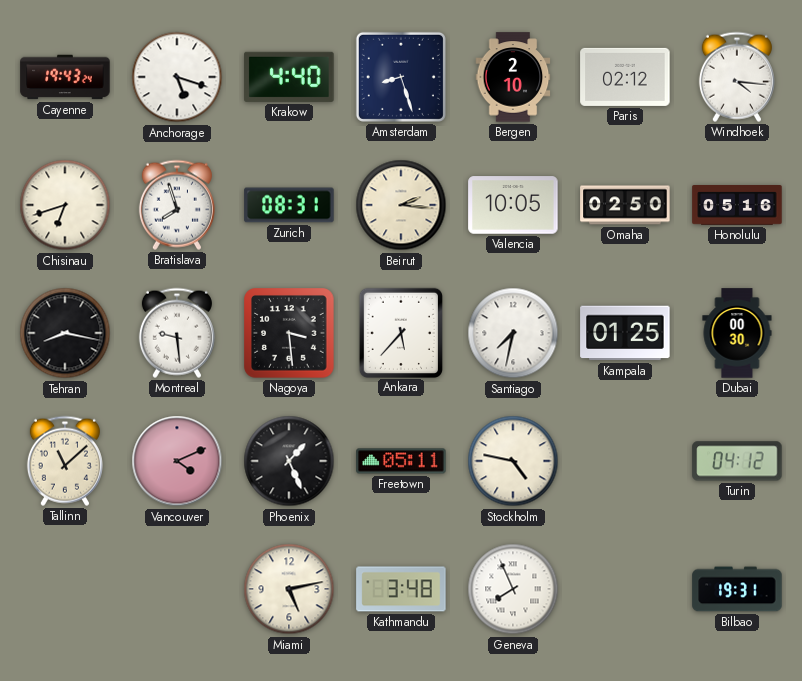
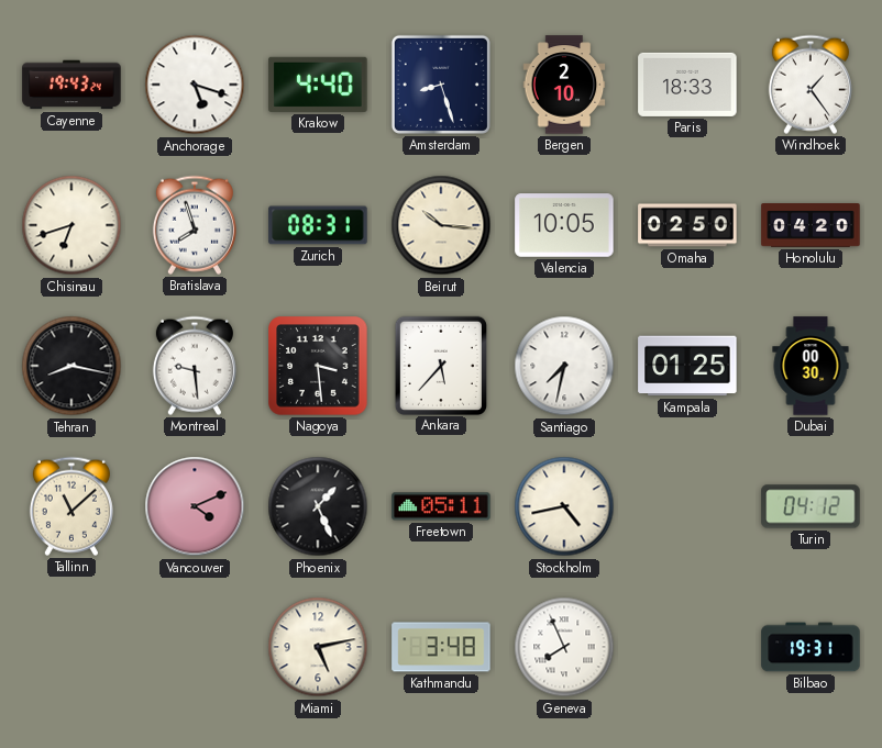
Paris: 02:12 -> 18:33 (687, 85)
Windhoek: 4:16 -> 1:24 (811, 85)
Beirut: 2:16 -> 10:16 (441, 225)
Honolulu: 05:16 -> 04:20 (811, 225)
Stockholm: 4:47 -> 4:43 (564, 506)
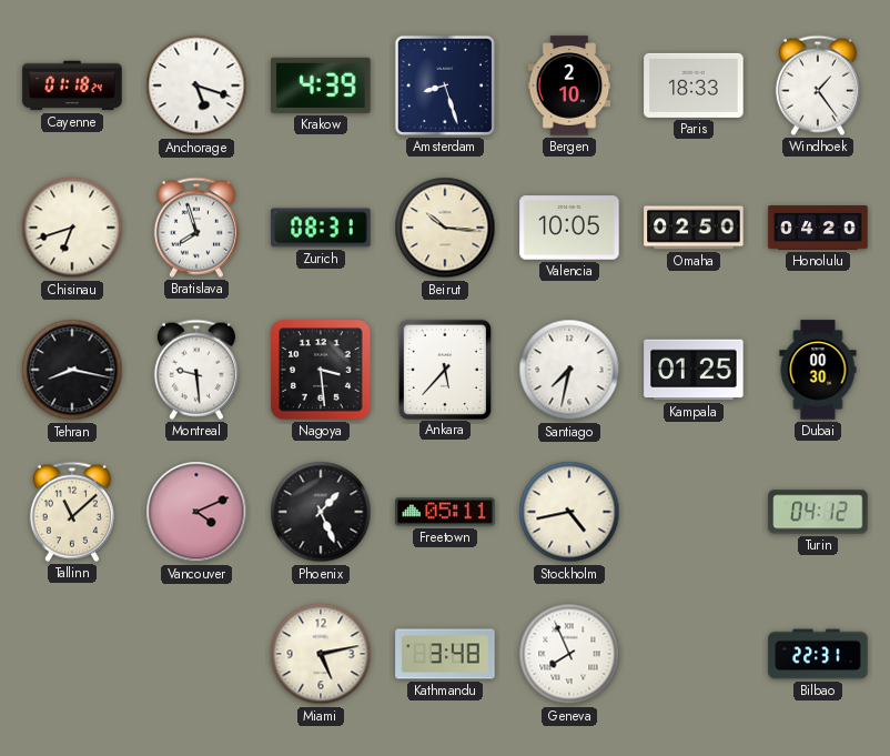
Cayenne: 19:43 -> 01:18 (72, 85)
Krakow: 4:40 -> 4:39 (321, 85)
Bilbao: 19:31 -> 22:31 (818, 654)
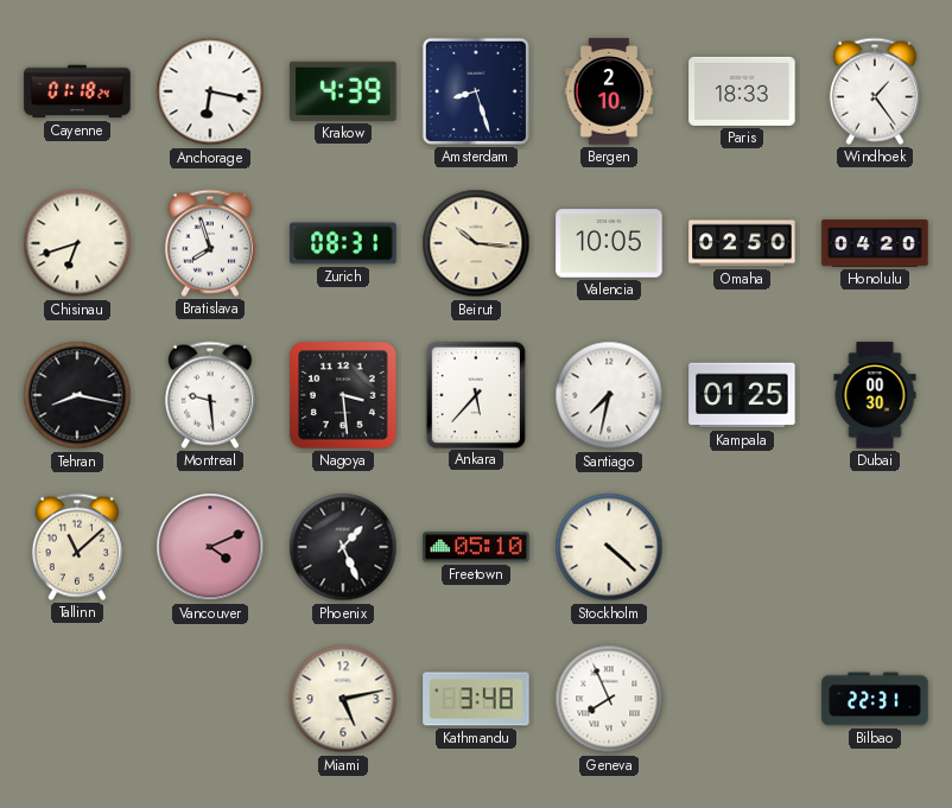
Anchorage: 5:18 -> 6:17 (210, 91)
Freetown: 05:11 -> 05:10 (476, 547)
Stockholm: 4:43 -> 4:22 (609, 547)
Turin: 04:12 -> none (818, 512)
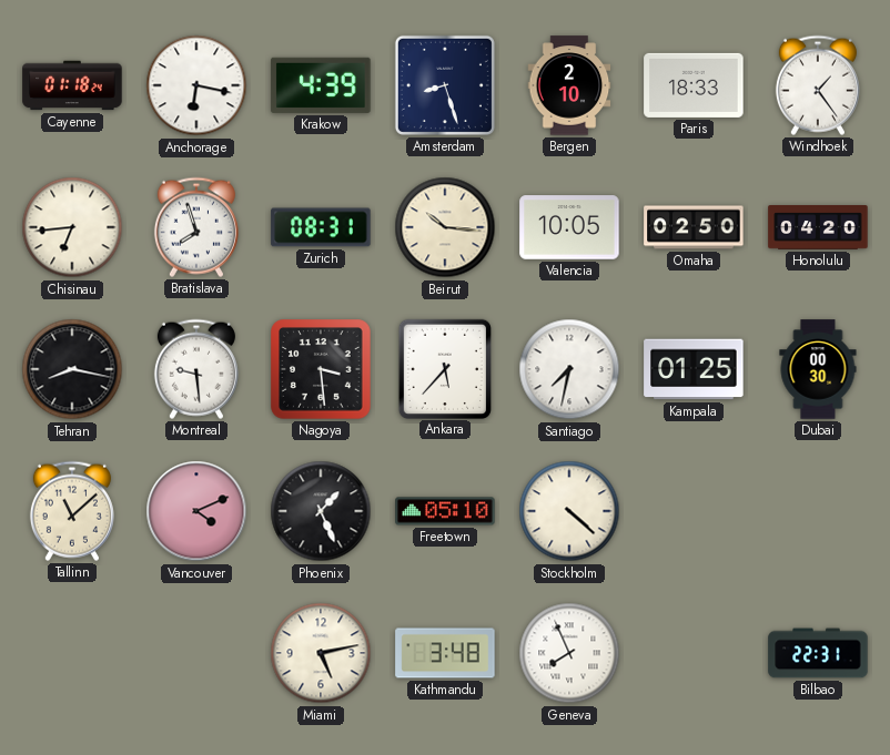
Chisinau: 6:42 -> 6:44 (72, 227)
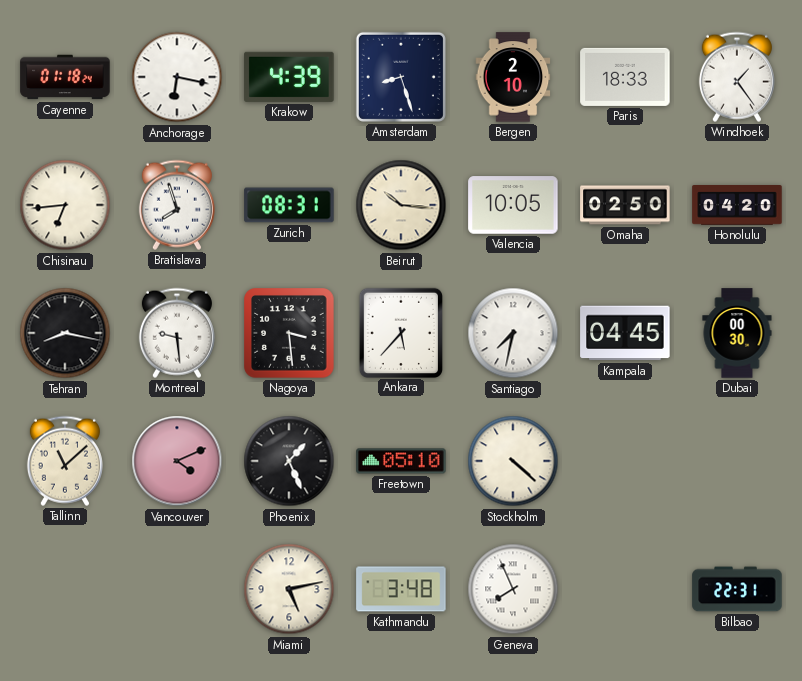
Kampala: 01:25 -> 04:45 (625, 333)
